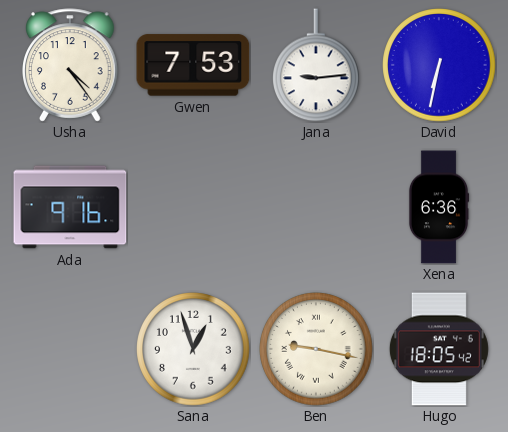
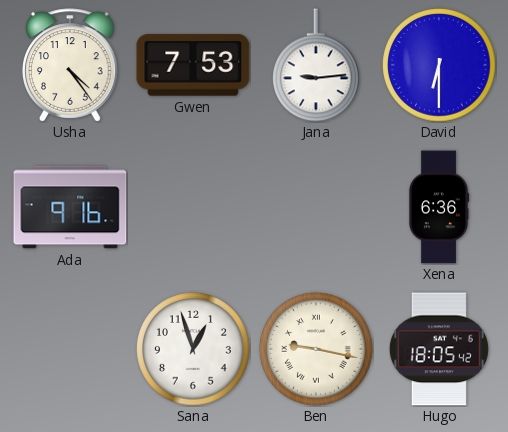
David: 6:32 -> 6:30 (439, 65)
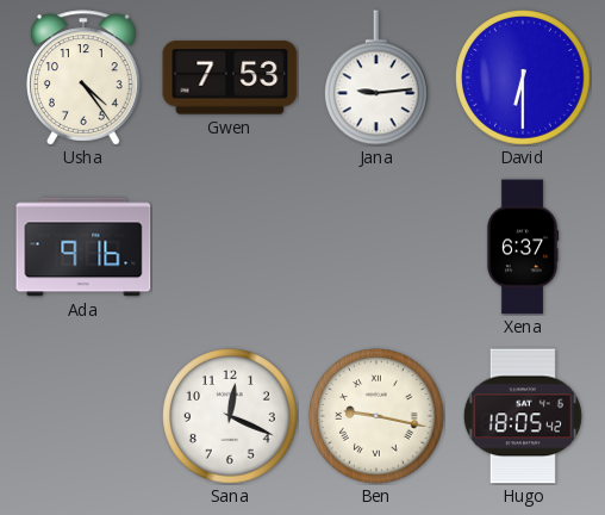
Xena: 6:36 -> 6:37 (523, 247)
Sana: 12:57 -> 12:19 (230, 416)
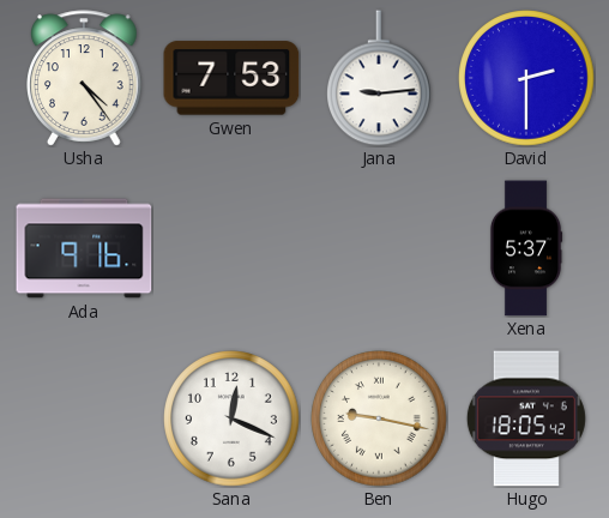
David: 6:30 -> 2:30 (526, 78)
Xena: 6:37 -> 5:37 (526, 248)
